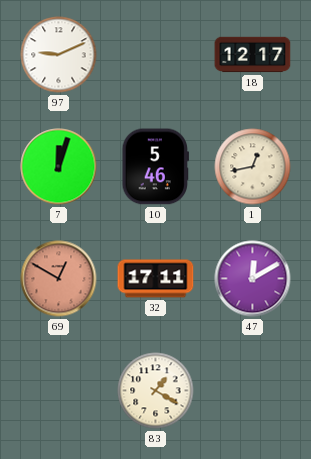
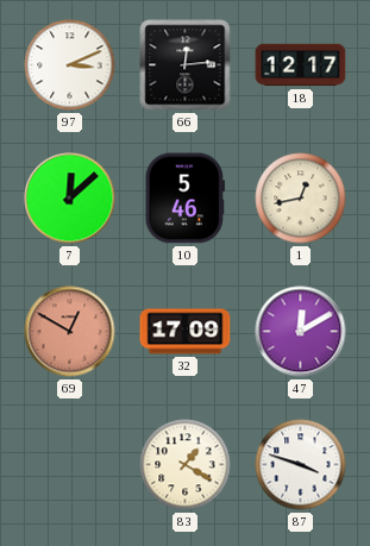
97: 9:11 -> 3:11 (70, 65)
66: none -> 12:14 (186, 65)
7: 12:03 -> 12:08 (70, 199)
32: 17:11 -> 17:09 (186, 332)
87: none -> 3:48 (301, 465)
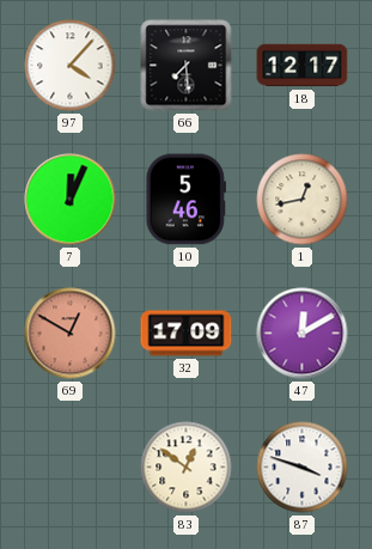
97: 3:11 -> 4:07 (71, 66)
66: 12:14 -> 7:29 (187, 66)
7: 12:08 -> 12:04 (71, 200)
83: 1:20 -> 12:51 (187, 468)
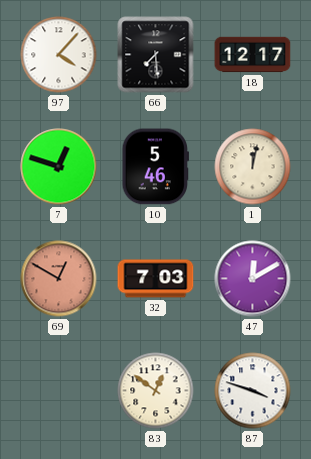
7: 12:04 -> 12:48 (59, 167)
1: 12:43 -> 12:02 (253, 167)
32: 17:09 -> 7:03 (156, 279)
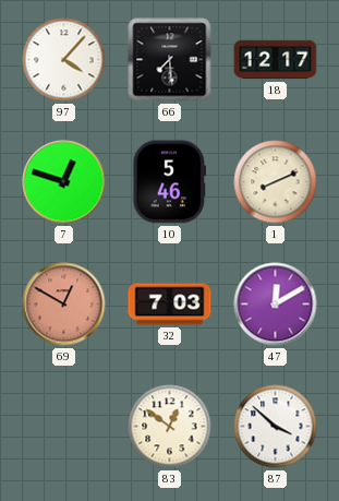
1: 12:02 -> 8:11 (276, 182)
87: 3:48 -> 3:52 (276, 427)
